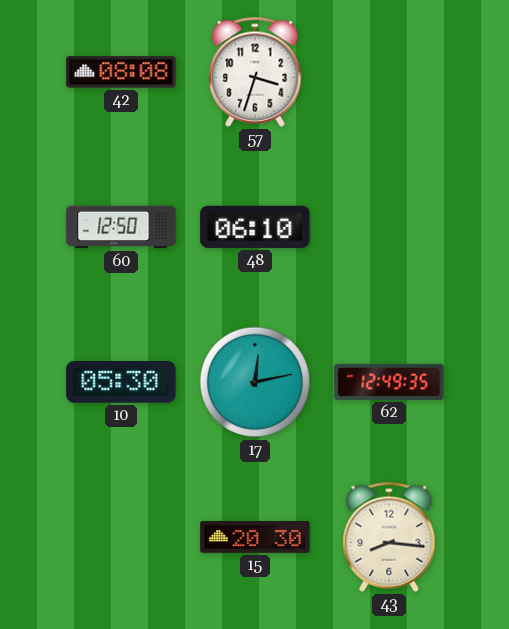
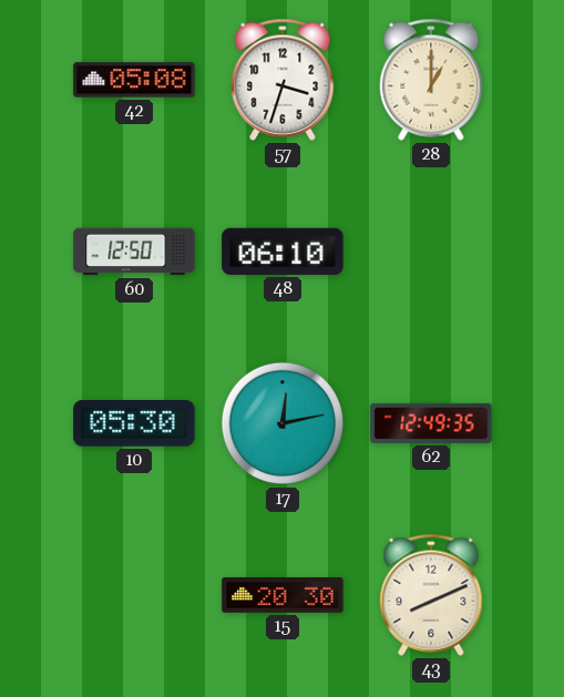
42: 08:08 -> 05:08 (134, 80)
28: none -> 1:00 (431, 80)
43: 8:16 -> 8:11 (431, 595)
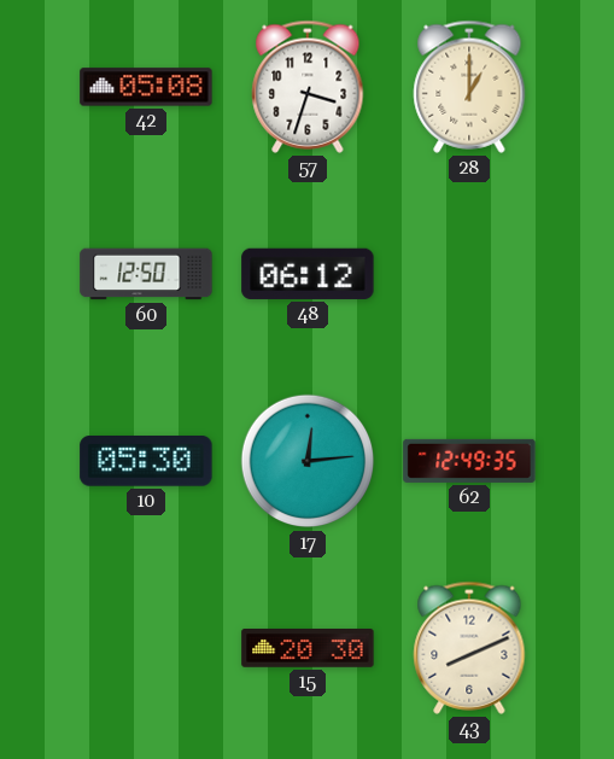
48: 06:10 -> 06:12 (308, 274)
17: 12:13 -> 12:14 (308, 461)
